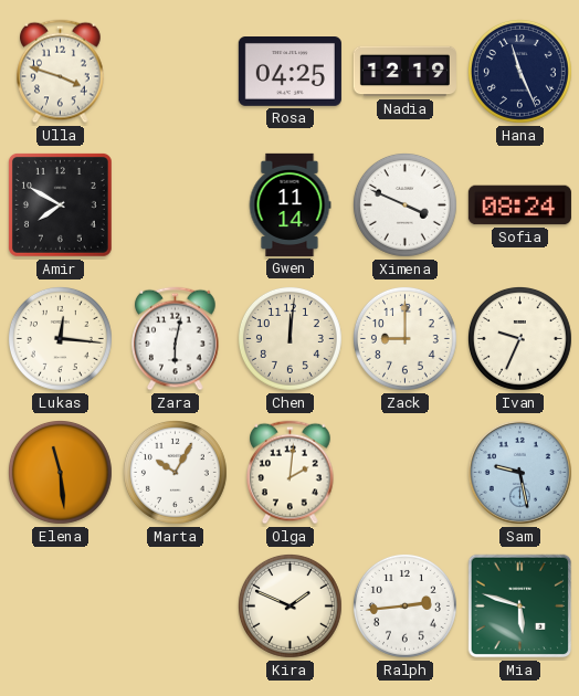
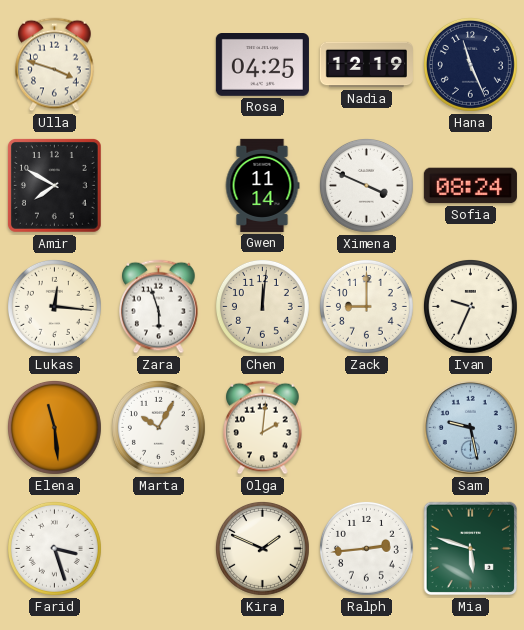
Zara: 6:02 -> 5:57 (159, 307)
Farid: none -> 3:27 (54, 548)
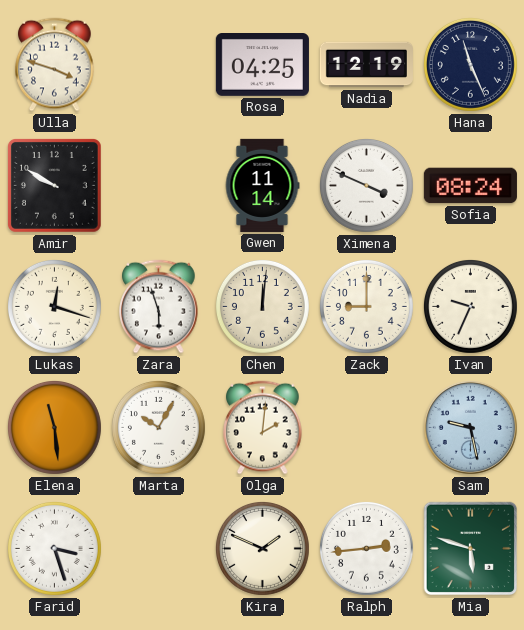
Amir: 7:50 -> 9:50 (54, 185)
Lukas: 12:16 -> 12:18 (54, 306)
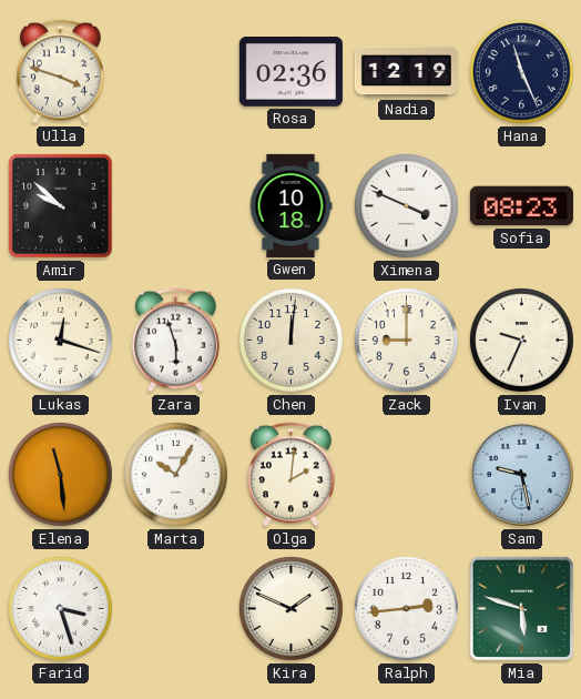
Rosa: 04:25 -> 02:36 (290, 72)
Amir: 9:50 -> 9:52 (60, 205)
Gwen: 11:14 -> 10:18 (290, 205)
Sofia: 08:24 -> 08:23 (521, 206)
